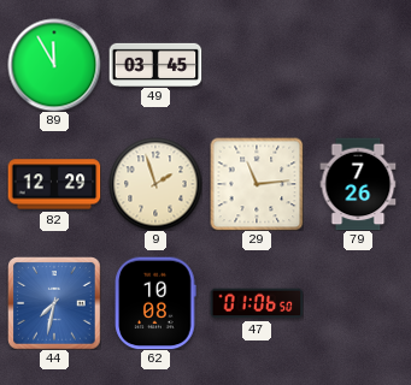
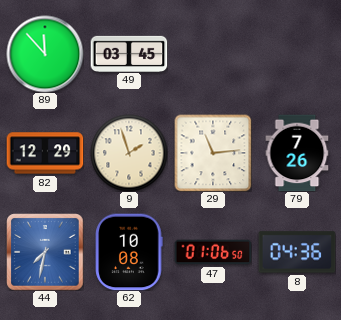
89: 11:55 -> 11:53 (45, 54)
8: none -> 04:36 (297, 252)
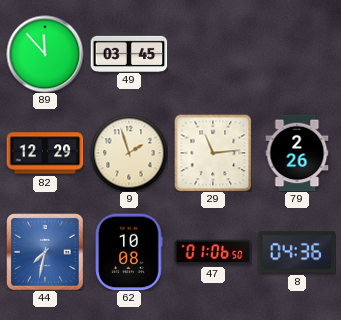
79: 7:26 -> 2:26 (297, 153)
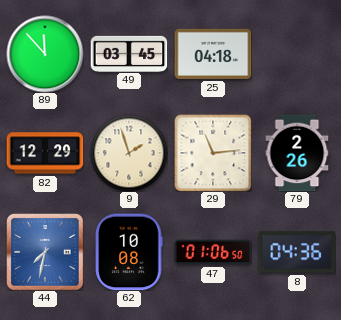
25: none -> 04:18 (213, 54)
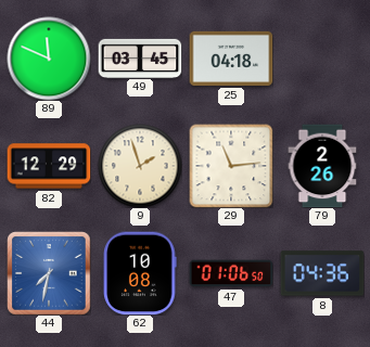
89: 11:53 -> 11:49 (49, 59)
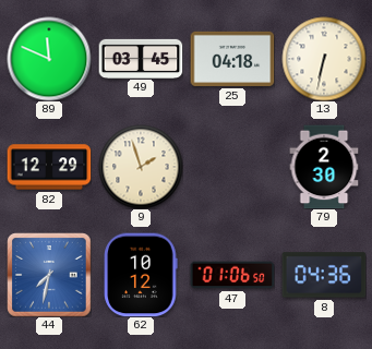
13: none -> 6:32 (324, 59)
29: 11:14 -> none (231, 166)
79: 2:26 -> 2:30 (324, 167)
62: 10:08 -> 10:12 (141, 275)
